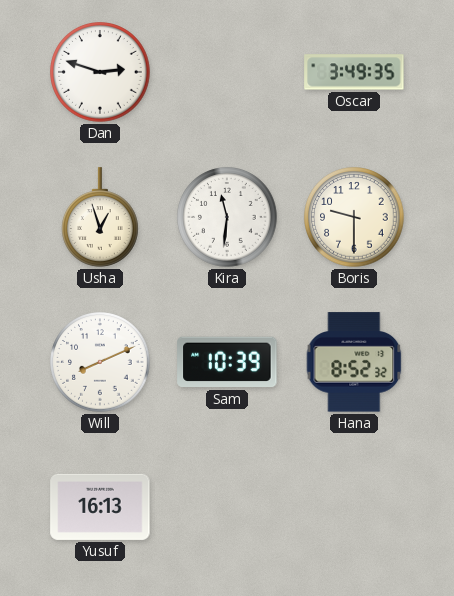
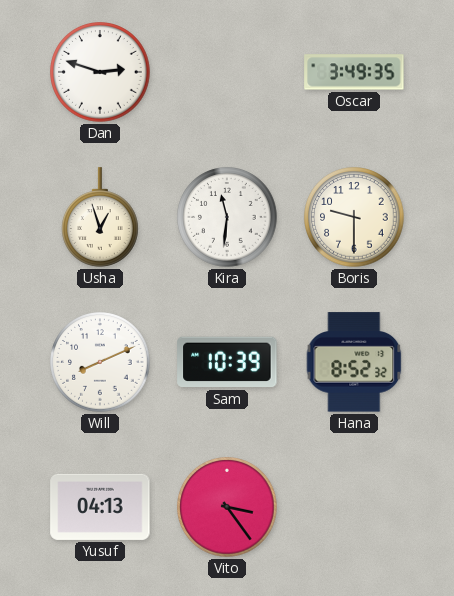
Yusuf: 16:13 -> 04:13 (100, 507)
Vito: none -> 3:24 (227, 507)
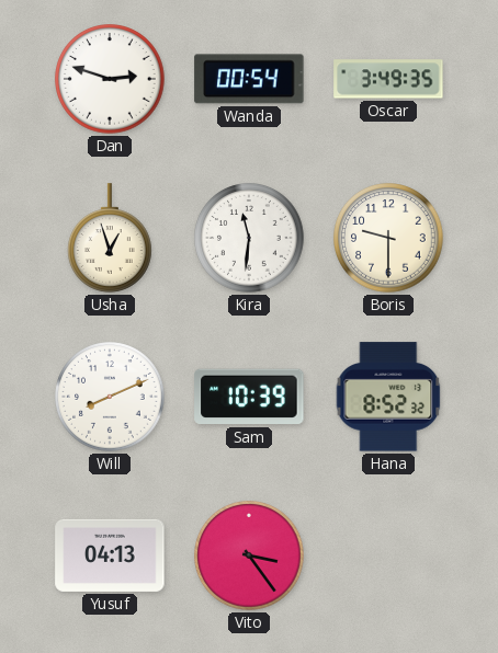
Wanda: none -> 00:54 (249, 79)
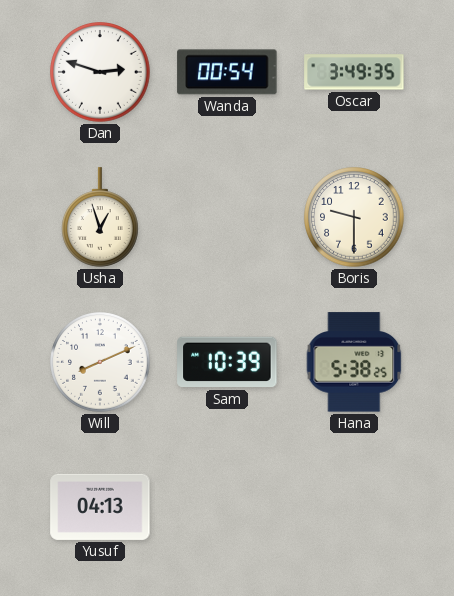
Kira: 11:31 -> none (249, 238)
Hana: 8:52 -> 5:38 (354, 362)
Vito: 3:24 -> none (249, 555)
